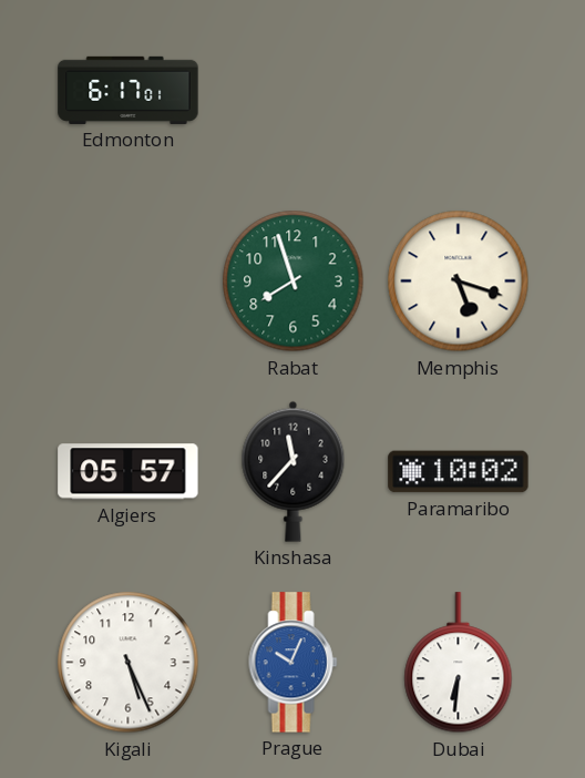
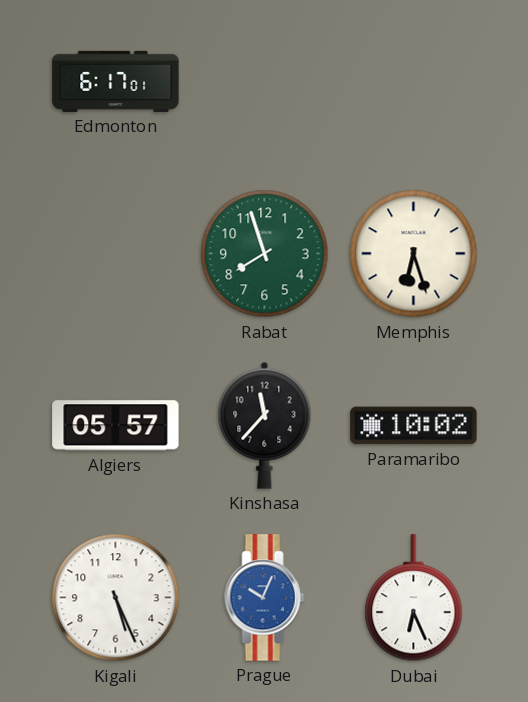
Memphis: 5:18 -> 6:27 (414, 254)
Dubai: 6:31 -> 6:26 (414, 598)
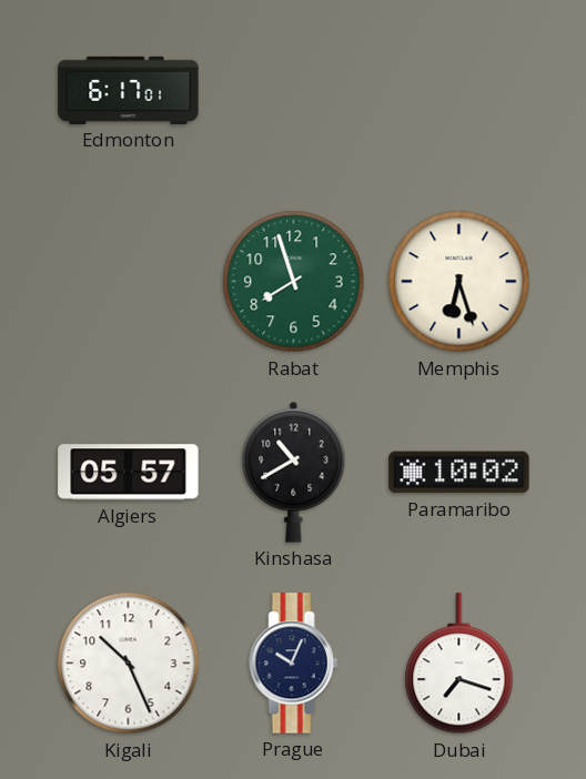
Kinshasa: 11:37 -> 10:40 (294, 472)
Kigali: 5:26 -> 10:26 (129, 664)
Prague dial: blue -> navy (294, 664)
Dubai: 6:26 -> 7:18 (459, 664)
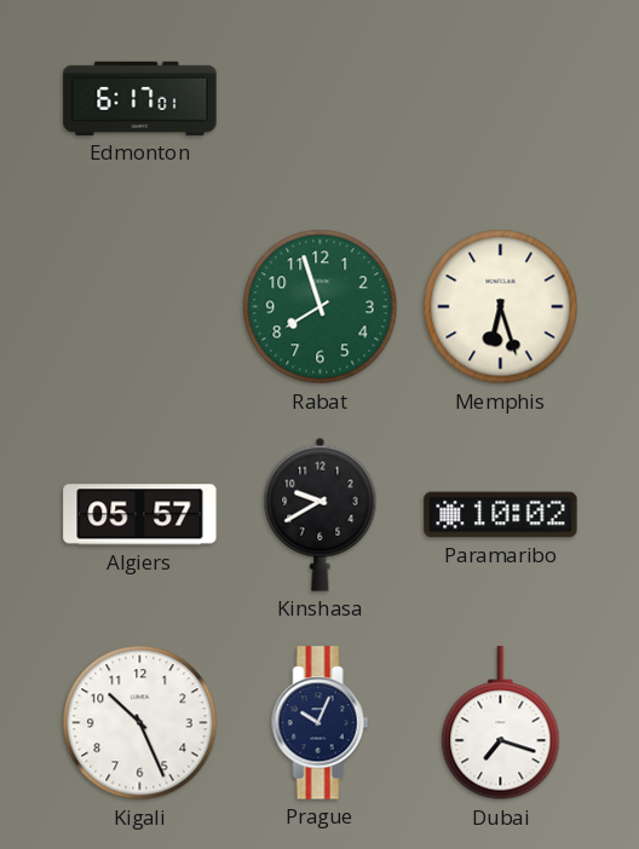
Kinshasa: 10:40 -> 9:40 (321, 514)
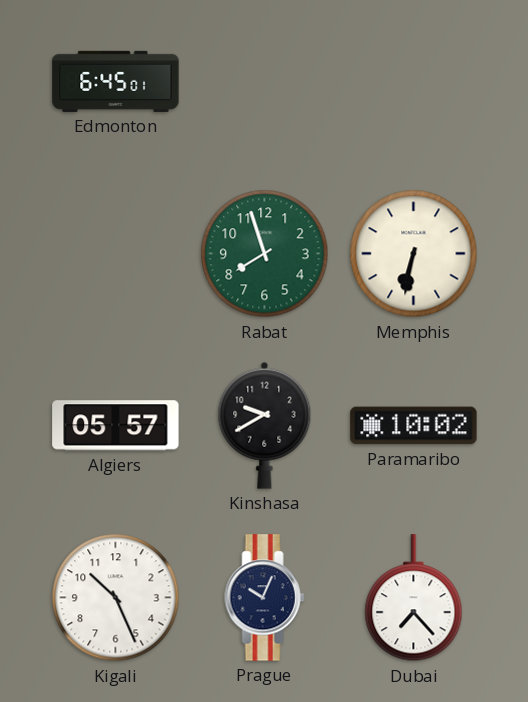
Edmonton: 6:17 -> 6:45 (116, 81)
Memphis: 6:27 -> 6:32 (414, 254)
Dubai: 7:18 -> 7:23 (414, 598)
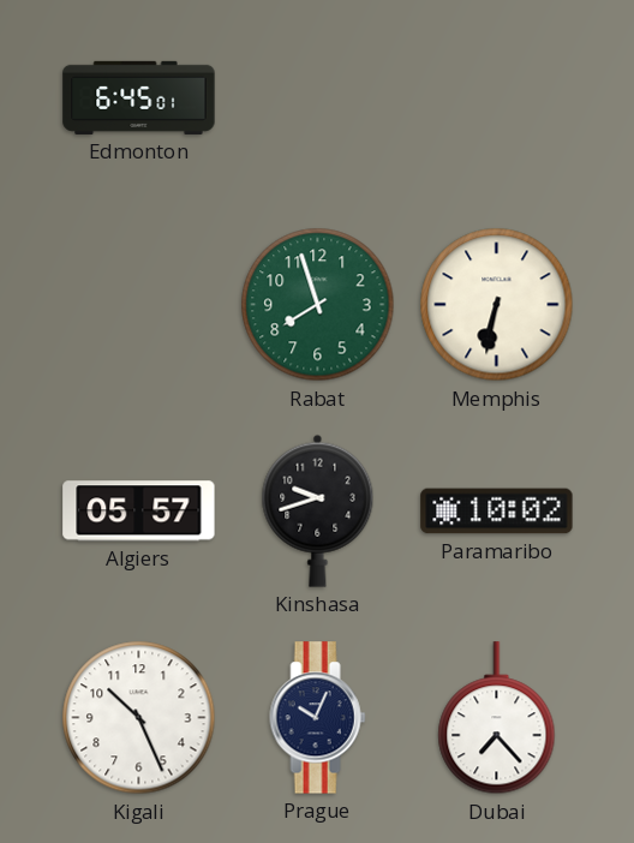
Kinshasa: 9:40 -> 9:42 (318, 510)
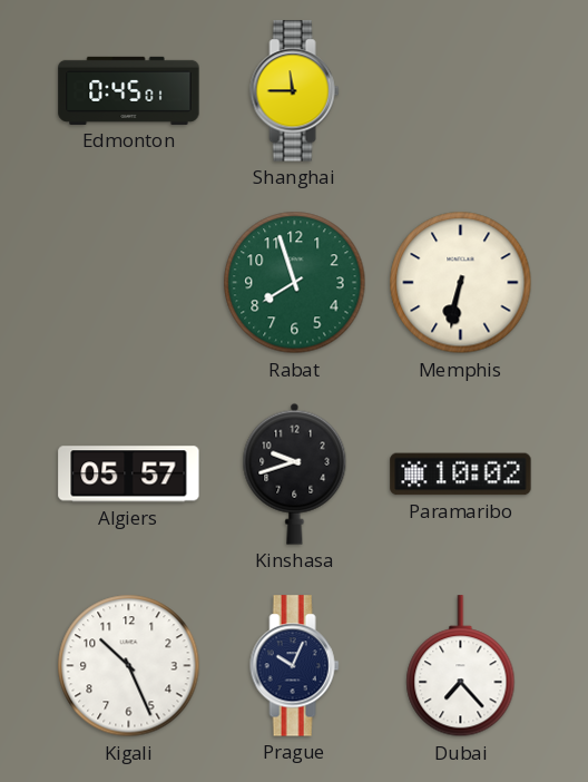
Edmonton: 6:45 -> 0:45 (129, 90)
Shanghai: none -> 11:45 (295, 91)
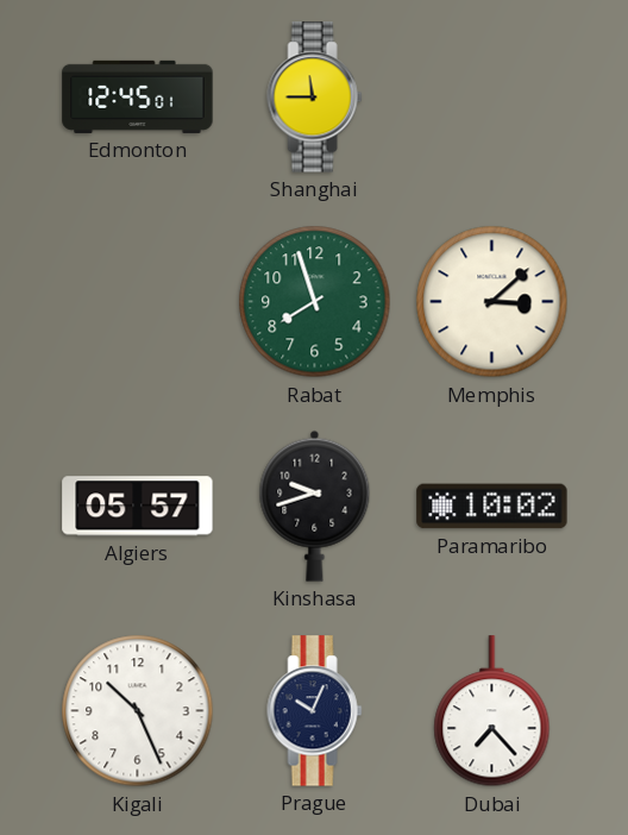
Edmonton: 0:45 -> 12:45 (138, 96)
Memphis: 6:32 -> 3:08 (492, 302)
